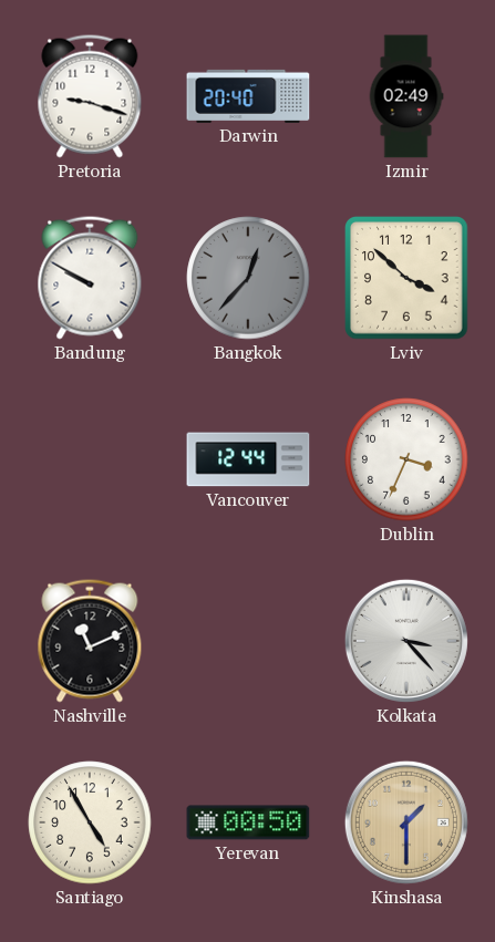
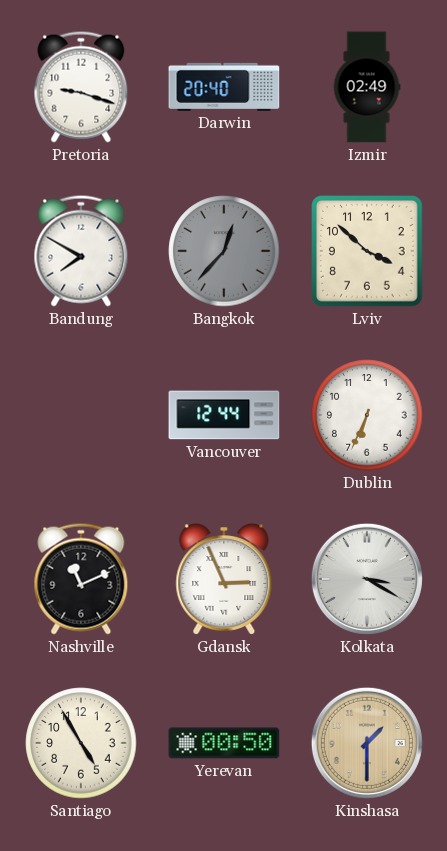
Bandung: 9:50 -> 7:50 (81, 251)
Dublin: 3:34 -> 6:34 (367, 415)
Gdansk: none -> 2:56 (224, 580)
Kolkata: 3:23 -> 3:20 (367, 579)
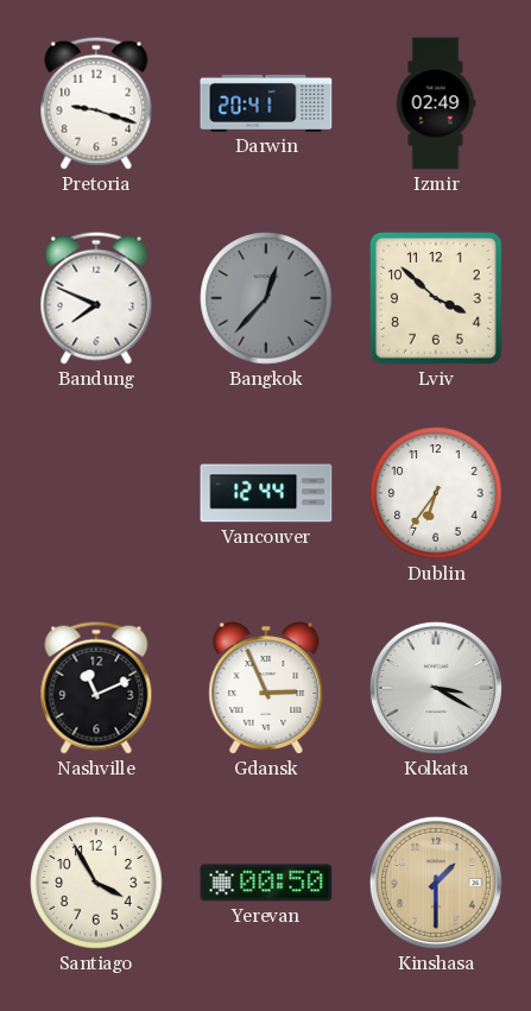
Darwin: 20:40 -> 20:41 (266, 103)
Bandung: 7:50 -> 7:49 (96, 298)
Dublin: 6:34 -> 6:36 (436, 493)
Santiago: 4:55 -> 3:55 (96, 883)
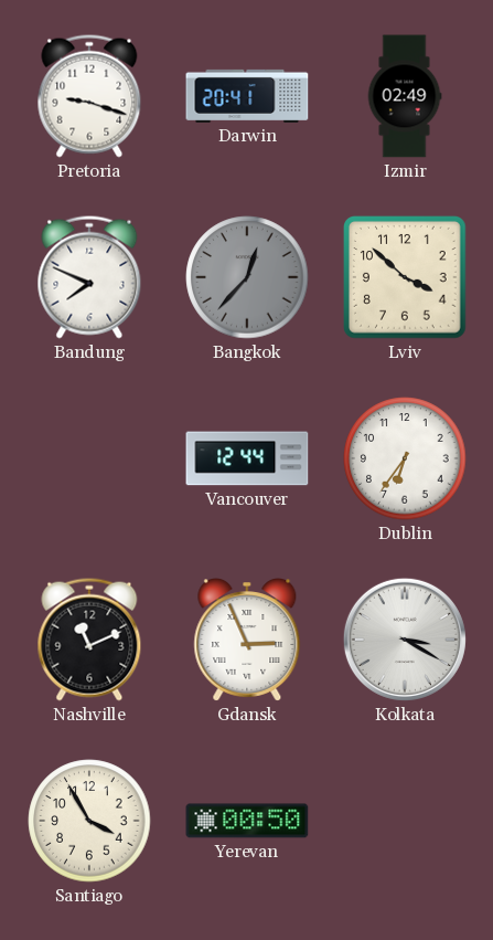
Kinshasa: 1:30 -> none (436, 883)
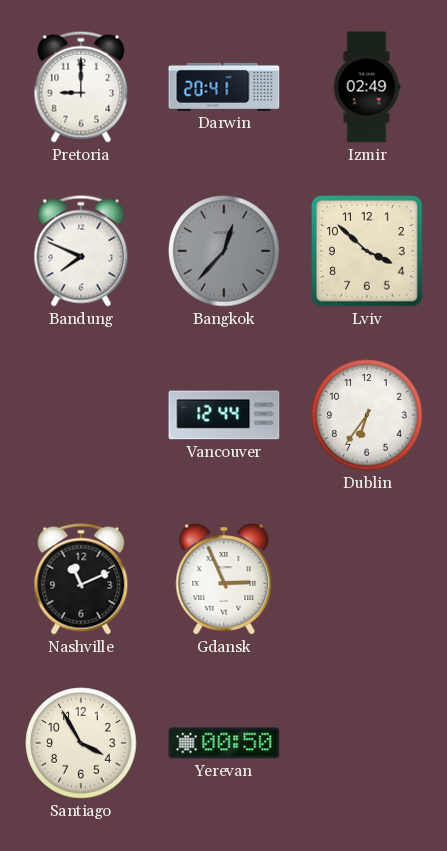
Pretoria: 9:18 -> 9:00 (81, 87)
Kolkata: 3:20 -> none (405, 640)
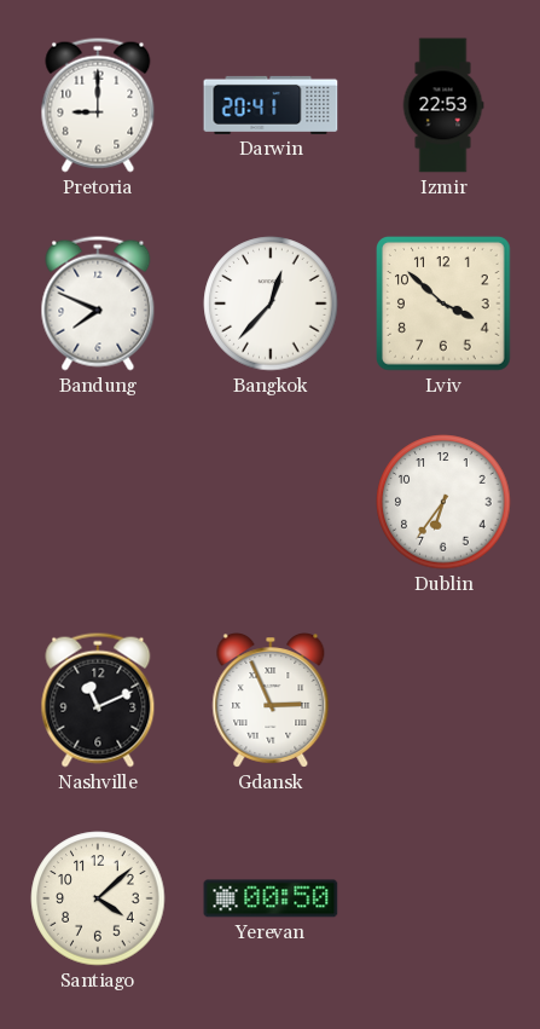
Izmir: 02:49 -> 22:53 (443, 105)
Bangkok dial: grey -> white (271, 304)
Vancouver: 12:44 -> none (224, 415)
Santiago: 3:55 -> 4:08 (98, 898)
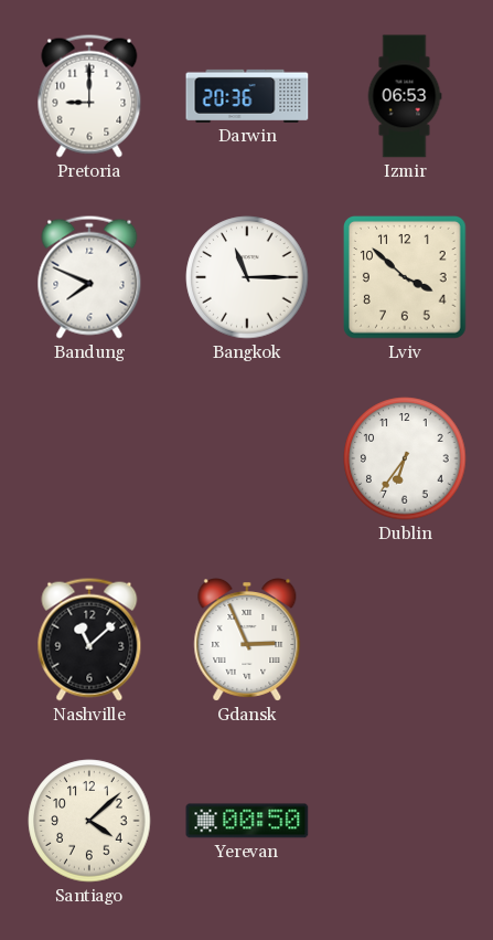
Darwin: 20:41 -> 20:36 (247, 96)
Izmir: 22:53 -> 06:53 (405, 96)
Bangkok: 12:37 -> 11:15 (247, 277)
Nashville: 11:11 -> 11:08 (89, 640)
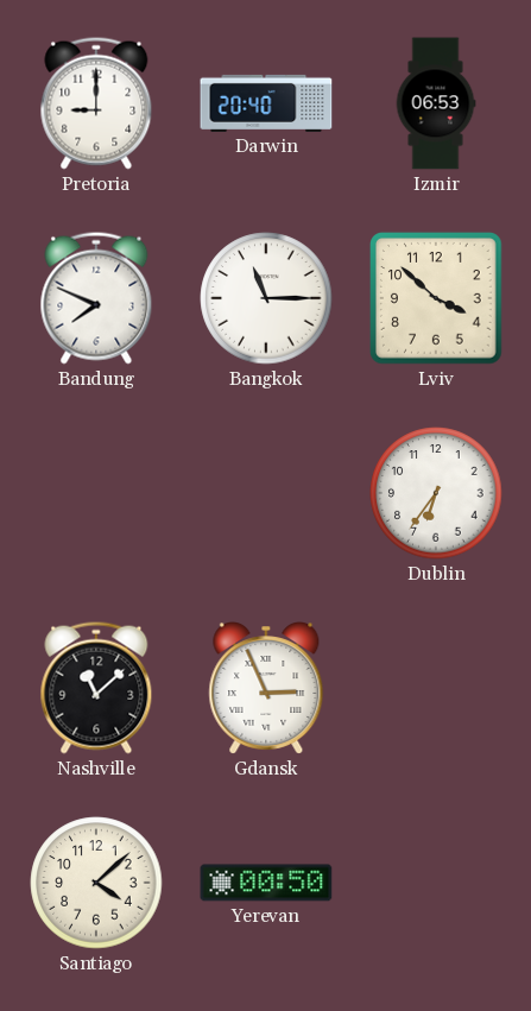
Darwin: 20:36 -> 20:40 (266, 103)
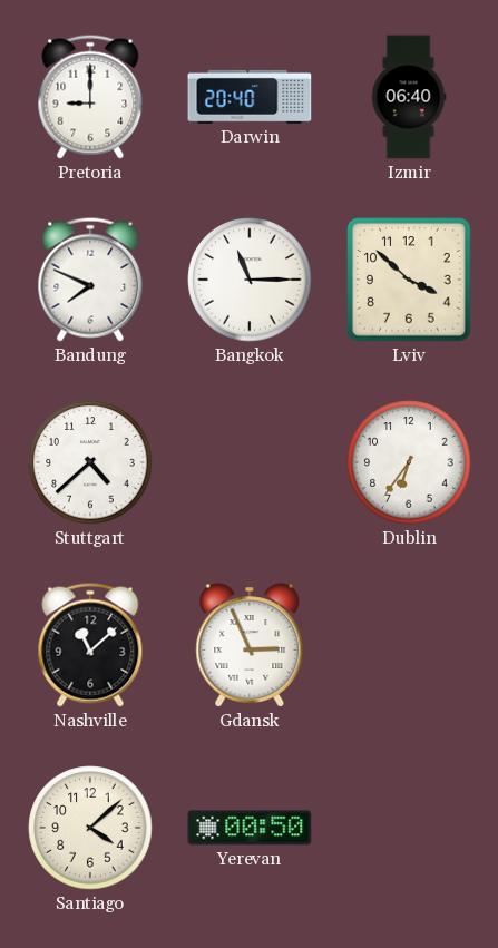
Izmir: 06:53 -> 06:40 (409, 97)
Stuttgart: none -> 4:38 (90, 462)
